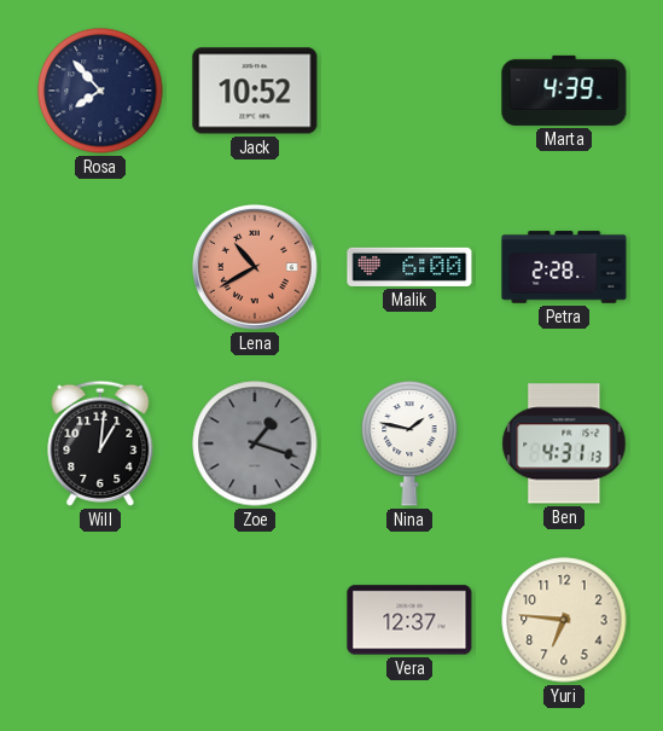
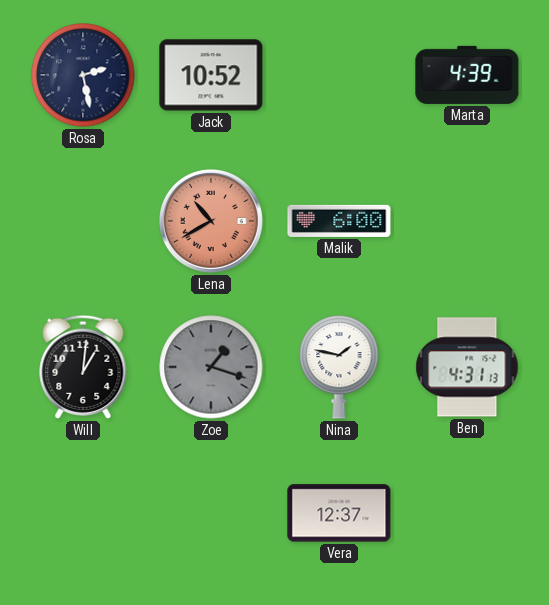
Rosa: 7:53 -> 2:28 (83, 75)
Petra: 2:28 -> none (564, 267)
Yuri: 6:46 -> none (564, 620)
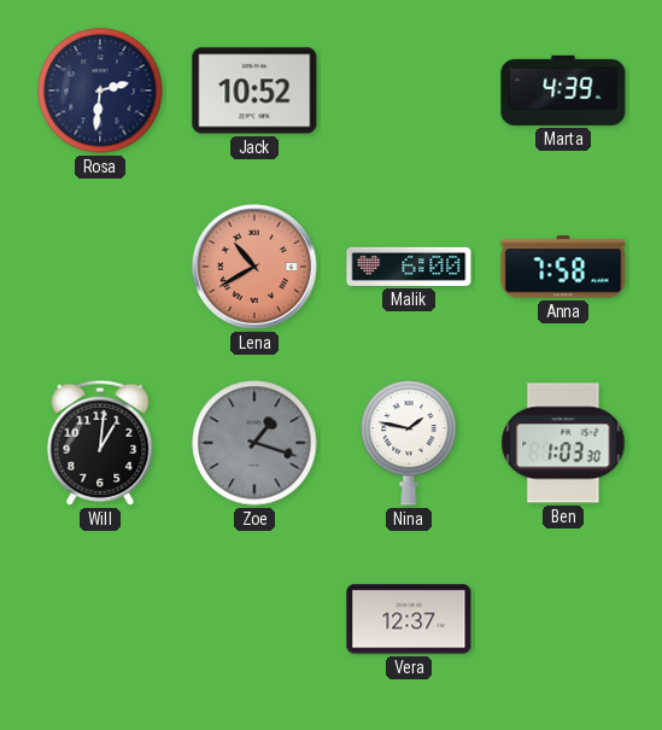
Rosa: 2:28 -> 2:31 (100, 90)
Anna: none -> 7:58 (563, 267)
Ben: 4:31 -> 1:03 (563, 443)
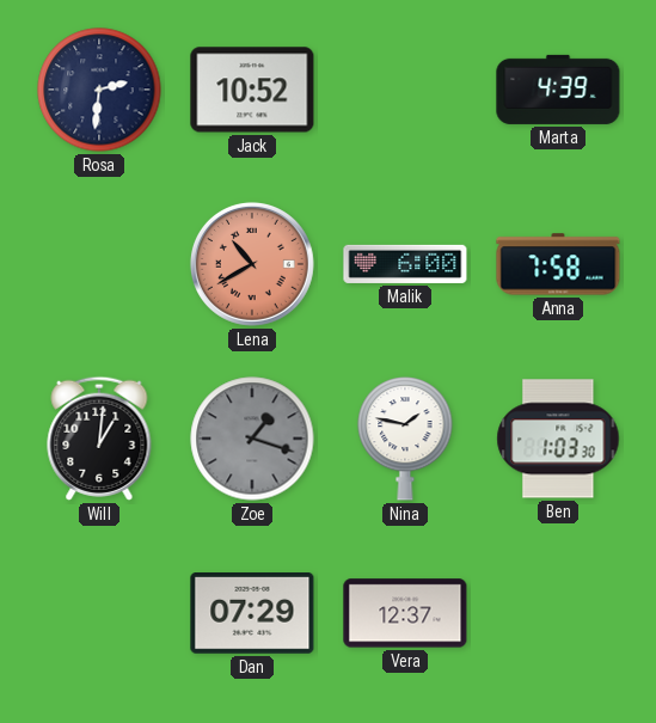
Dan: none -> 07:29 (252, 614)
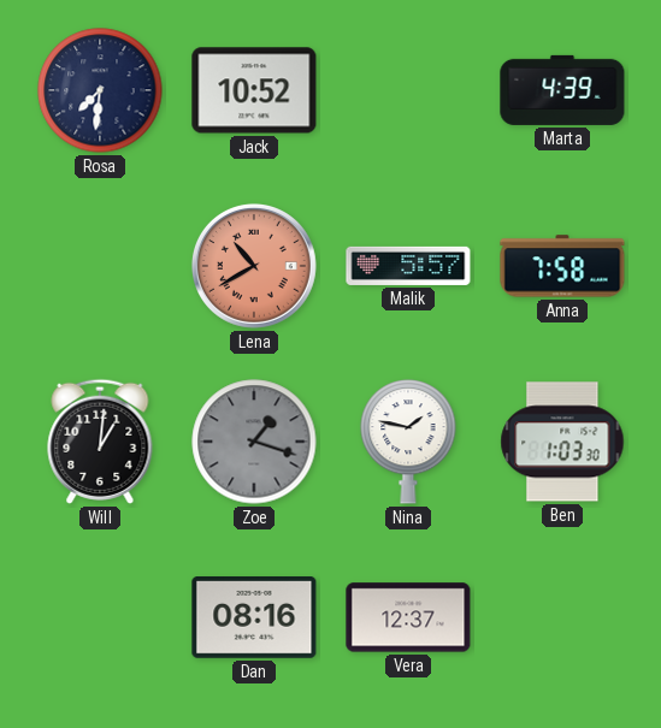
Rosa: 2:31 -> 7:31 (100, 90)
Malik: 6:00 -> 5:57 (408, 266)
Dan: 07:29 -> 08:16 (254, 618)
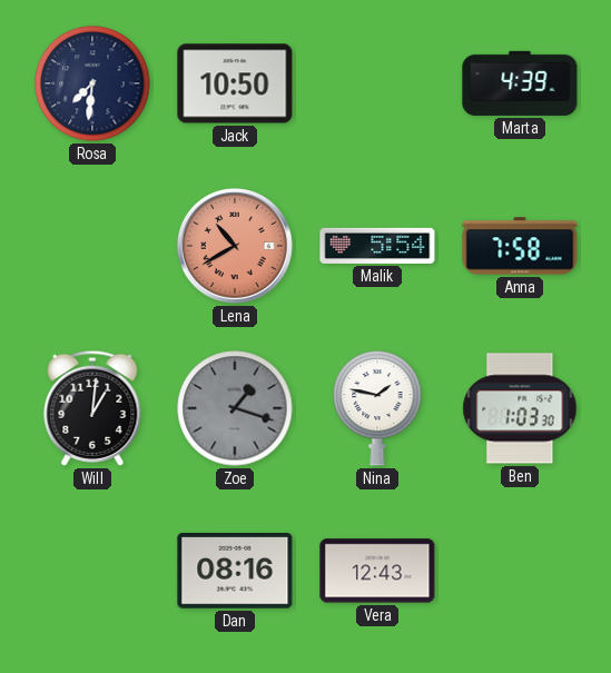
Jack: 10:52 -> 10:50 (235, 83)
Malik: 5:57 -> 5:54 (377, 246)
Vera: 12:37 -> 12:43 (377, 571)
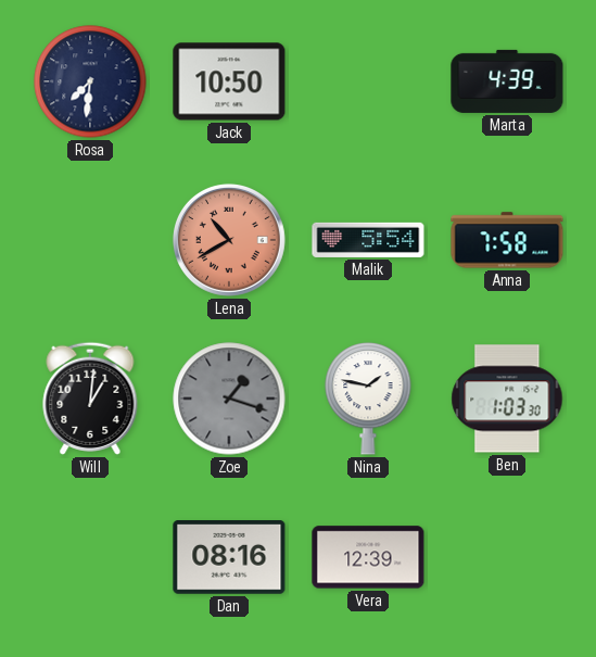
Vera: 12:43 -> 12:39 (368, 557)
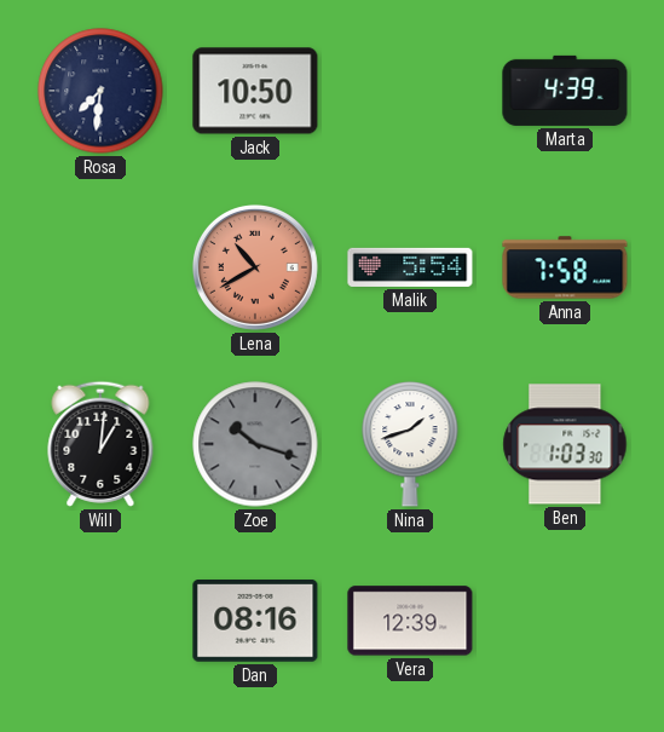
Zoe: 1:18 -> 10:18 (255, 444)
Nina: 1:47 -> 1:42 (410, 444)
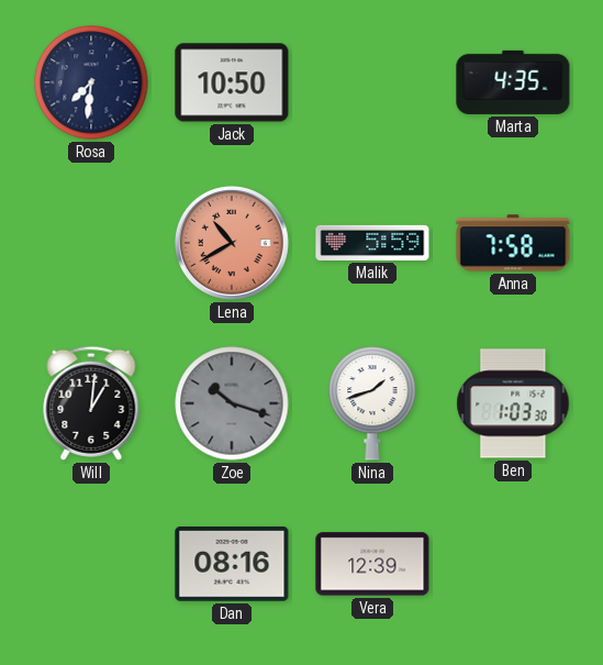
Marta: 4:39 -> 4:35 (513, 82)
Malik: 5:54 -> 5:59 (372, 243)
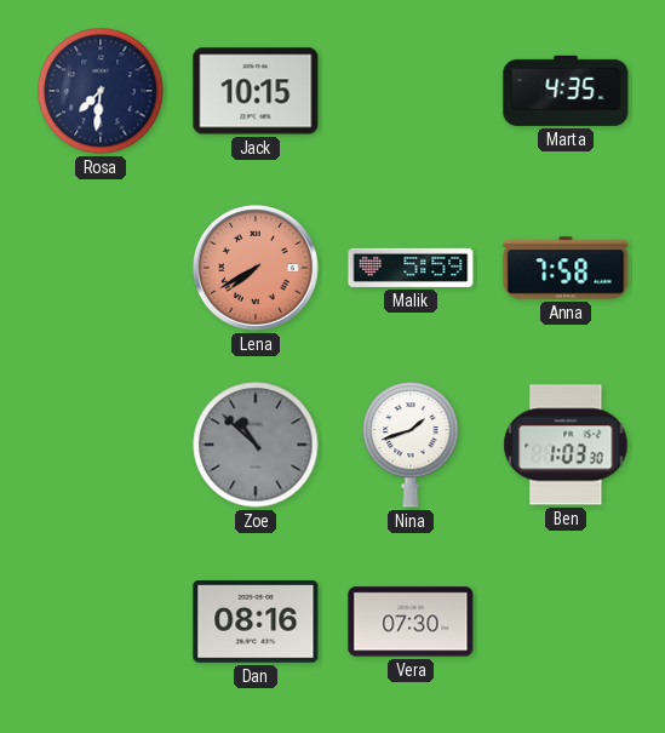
Jack: 10:50 -> 10:15 (256, 91)
Lena: 10:40 -> 7:40 (256, 268)
Will: 1:01 -> none (91, 403)
Zoe: 10:18 -> 10:52 (256, 445)
Vera: 12:39 -> 07:30 (411, 622)
